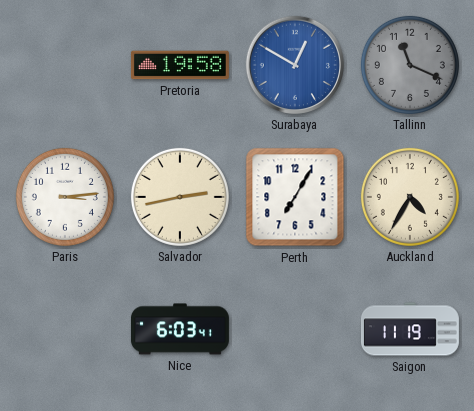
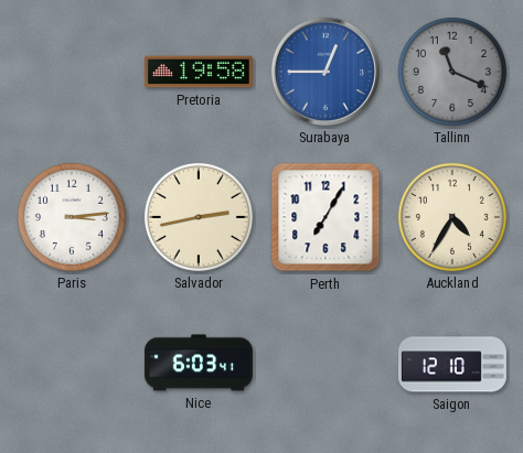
Surabaya: 12:50 -> 12:45 (325, 72)
Saigon: 11:19 -> 12:10 (452, 363)
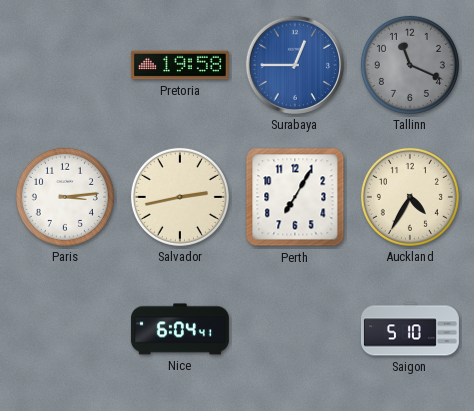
Nice: 6:03 -> 6:04 (180, 329)
Saigon: 12:10 -> 5:10 (410, 329)
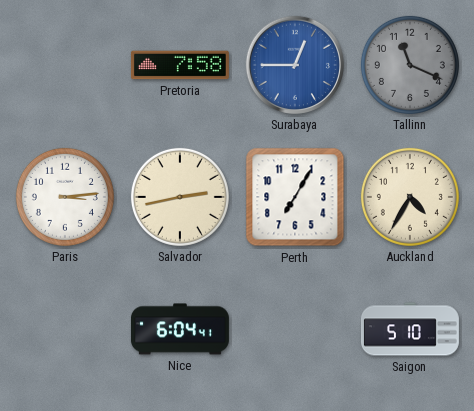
Pretoria: 19:58 -> 7:58 (180, 65)
